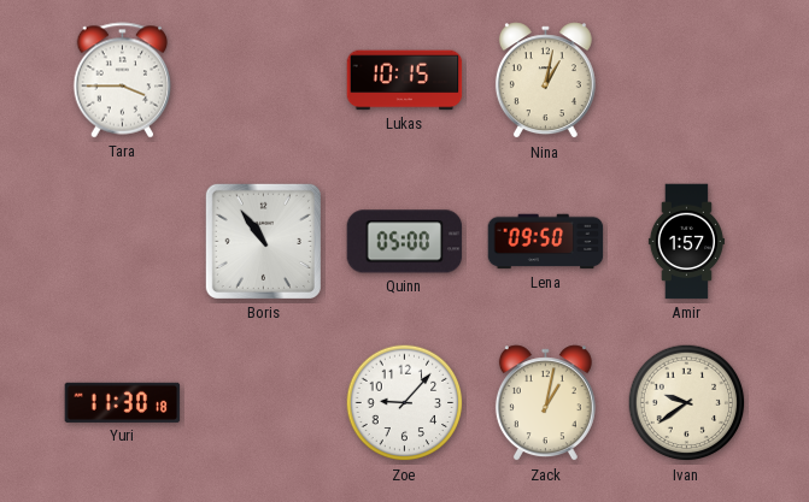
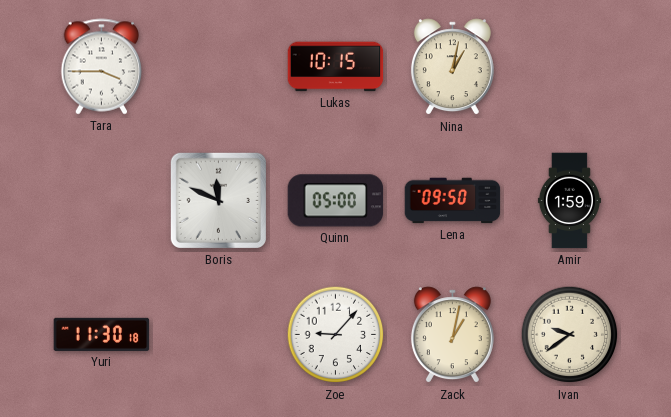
Boris: 10:54 -> 11:49 (218, 200)
Amir: 1:57 -> 1:59 (569, 201)
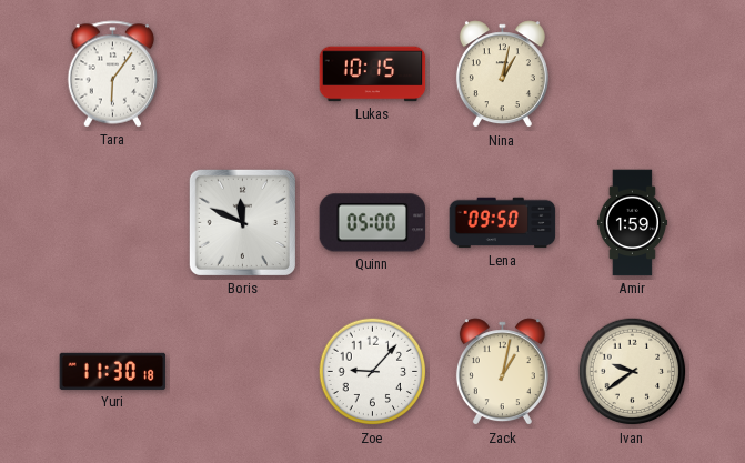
Tara: 3:45 -> 6:06 (113, 74)
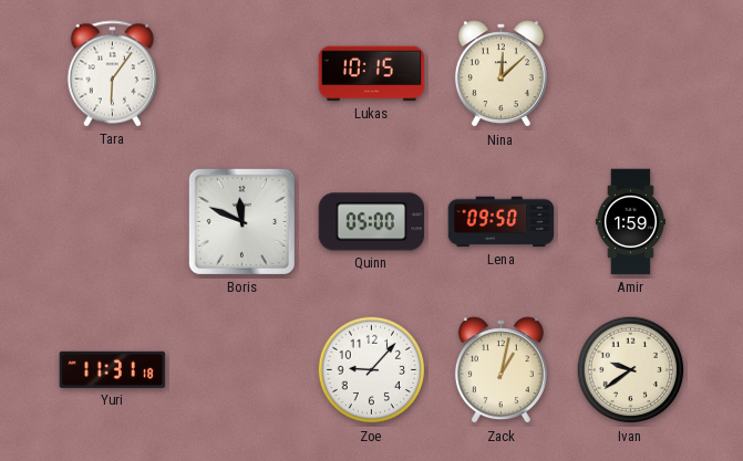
Nina: 1:02 -> 12:08 (501, 74)
Yuri: 11:30 -> 11:31 (113, 369)
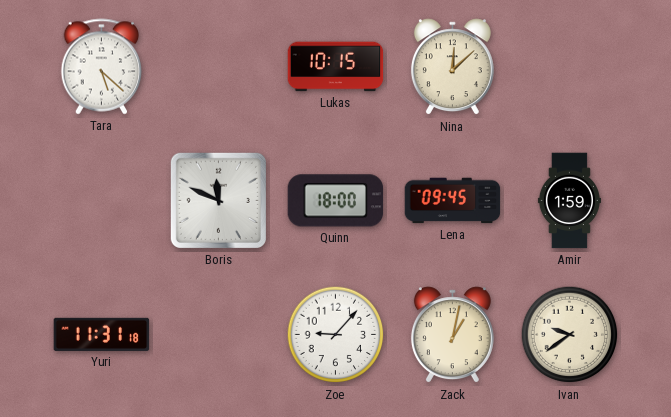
Tara: 6:06 -> 5:22 (102, 67)
Quinn: 05:00 -> 18:00 (336, 201)
Lena: 09:50 -> 09:45 (453, 201)
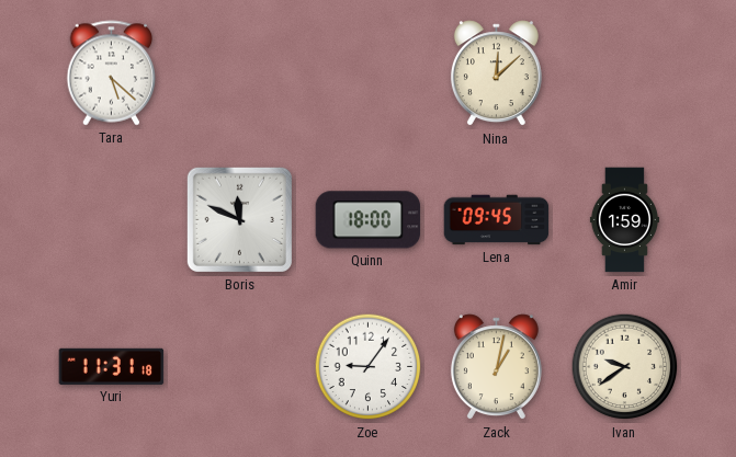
Lukas: 10:15 -> none (336, 67)
Zoe: 9:07 -> 9:06 (369, 367)
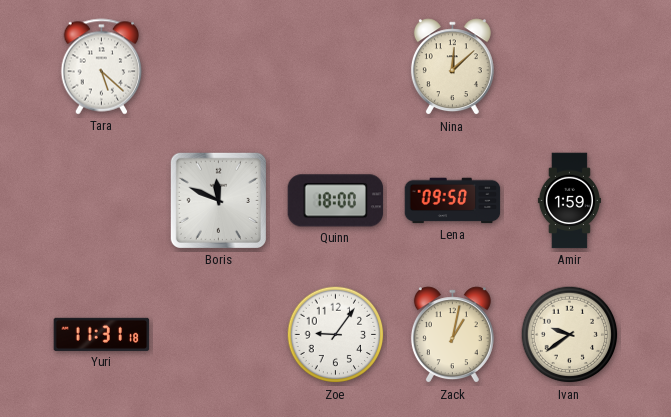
Lena: 09:45 -> 09:50 (453, 201)
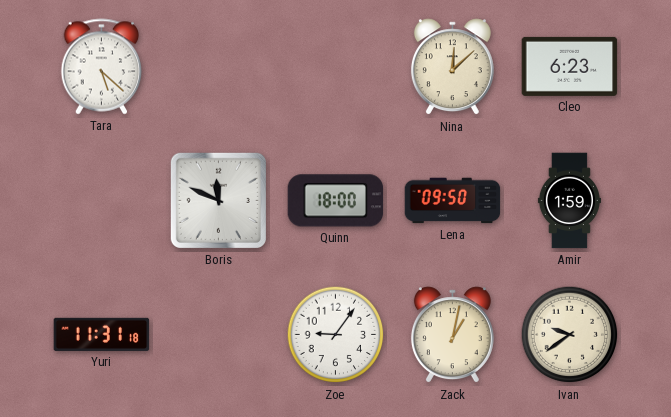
Cleo: none -> 6:23 (570, 66)
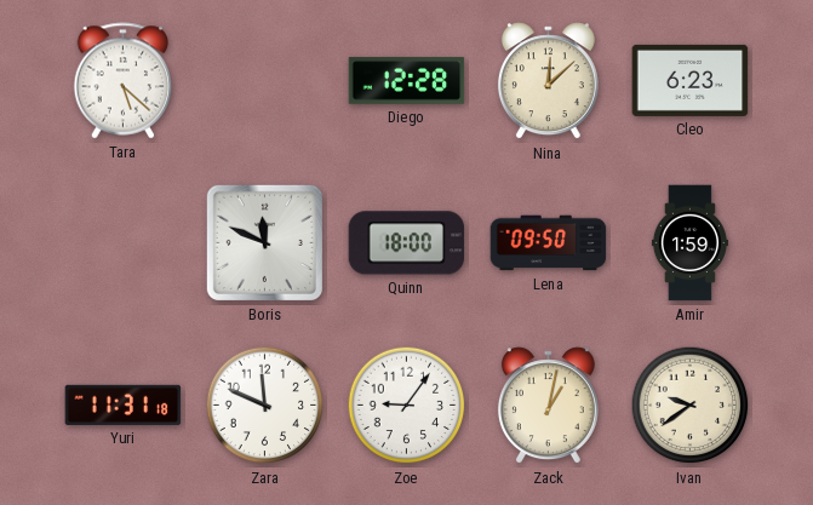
Diego: none -> 12:28 (407, 81)
Zara: none -> 11:49 (265, 406)
